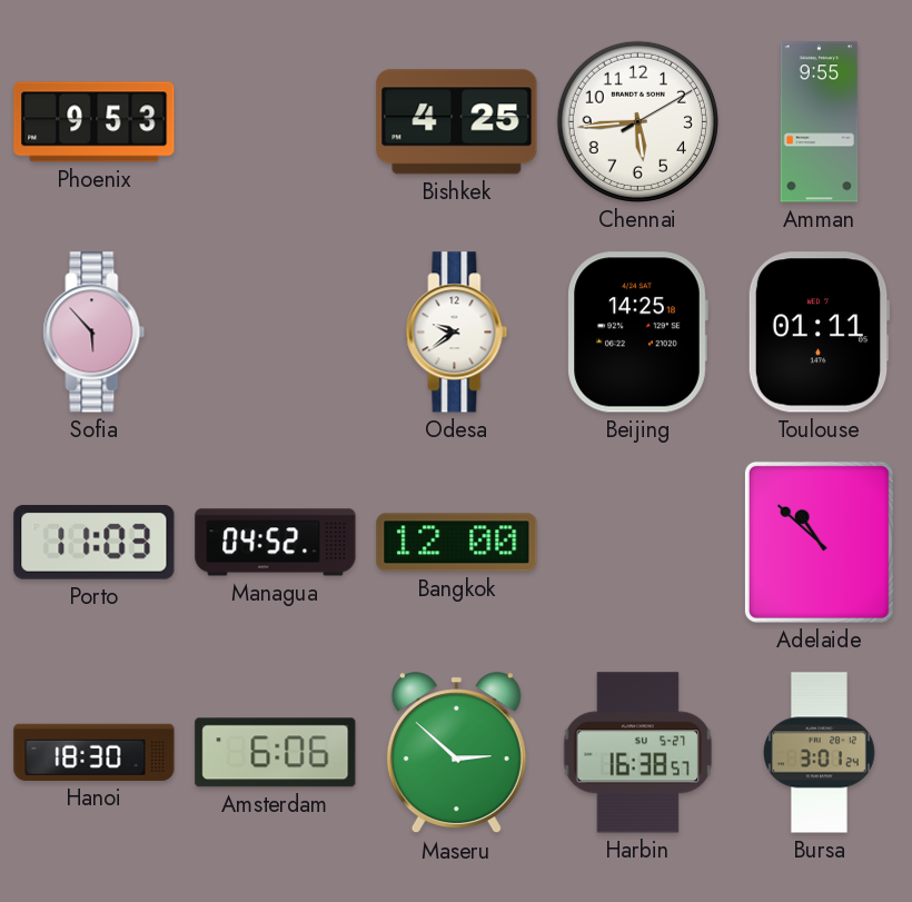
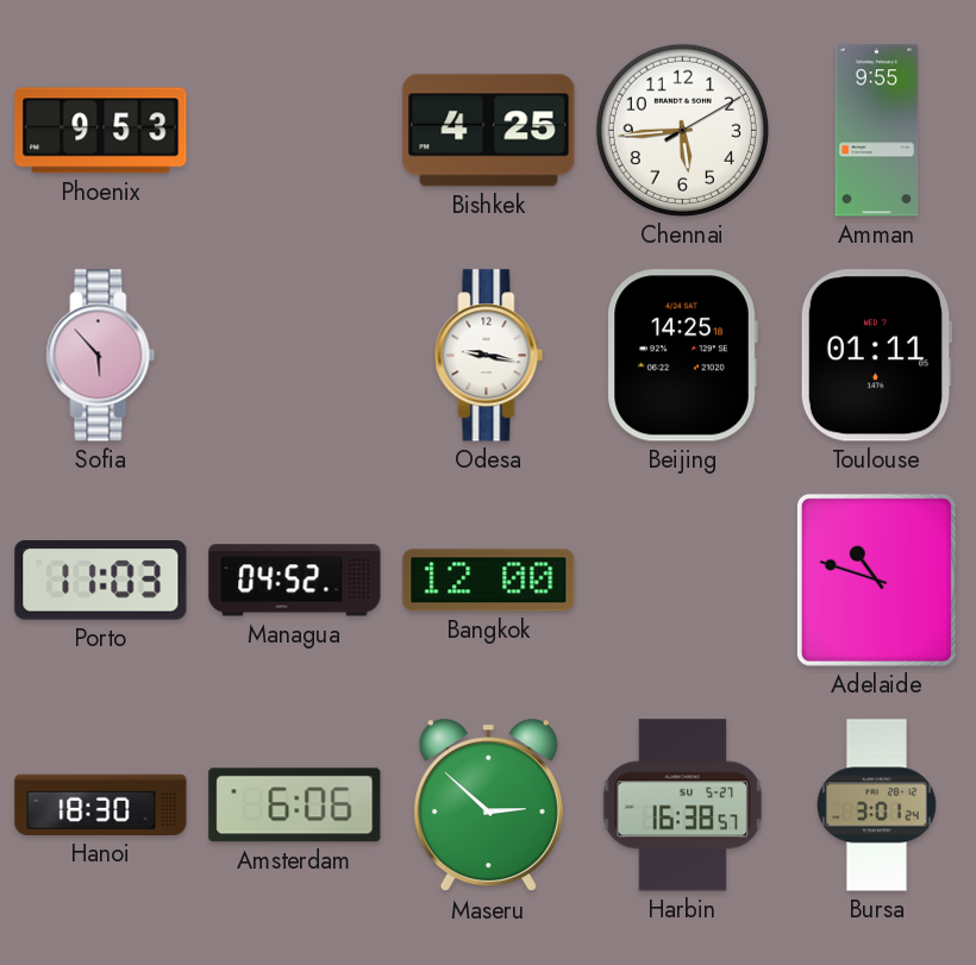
Odesa: 9:39 -> 9:17 (489, 356)
Adelaide: 10:52 -> 10:48 (876, 579)
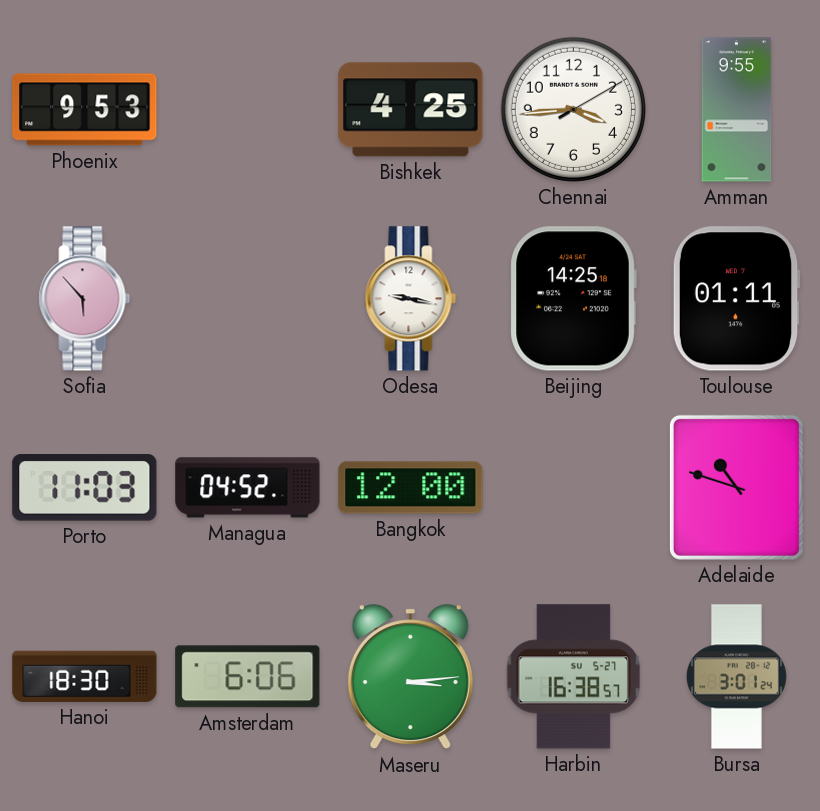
Chennai: 5:44 -> 3:44 (573, 109)
Maseru: 2:52 -> 3:14 (410, 677)
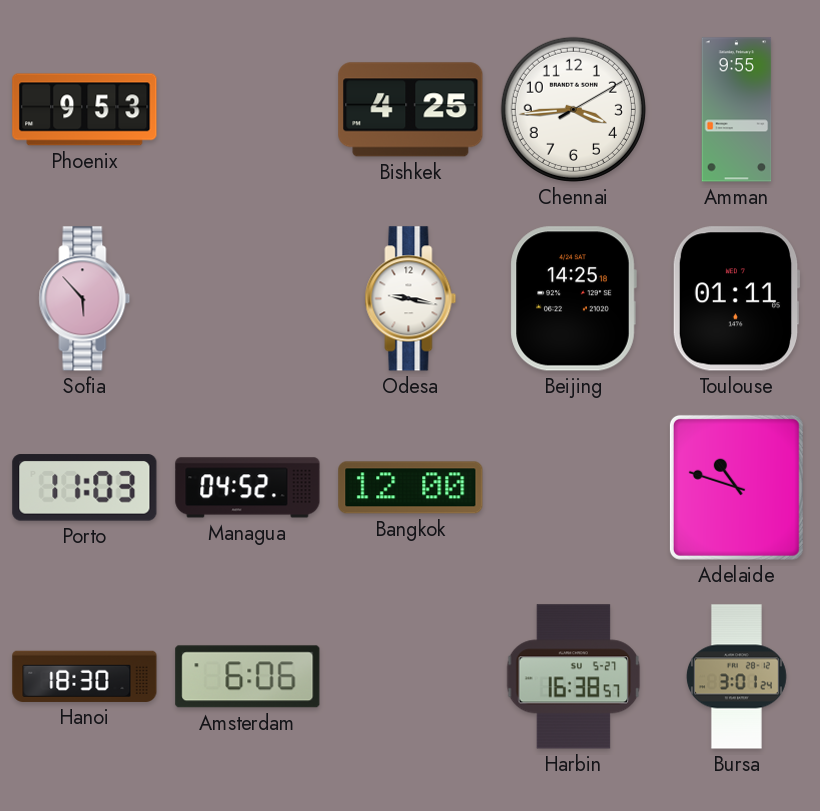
Maseru: 3:14 -> none (410, 677)
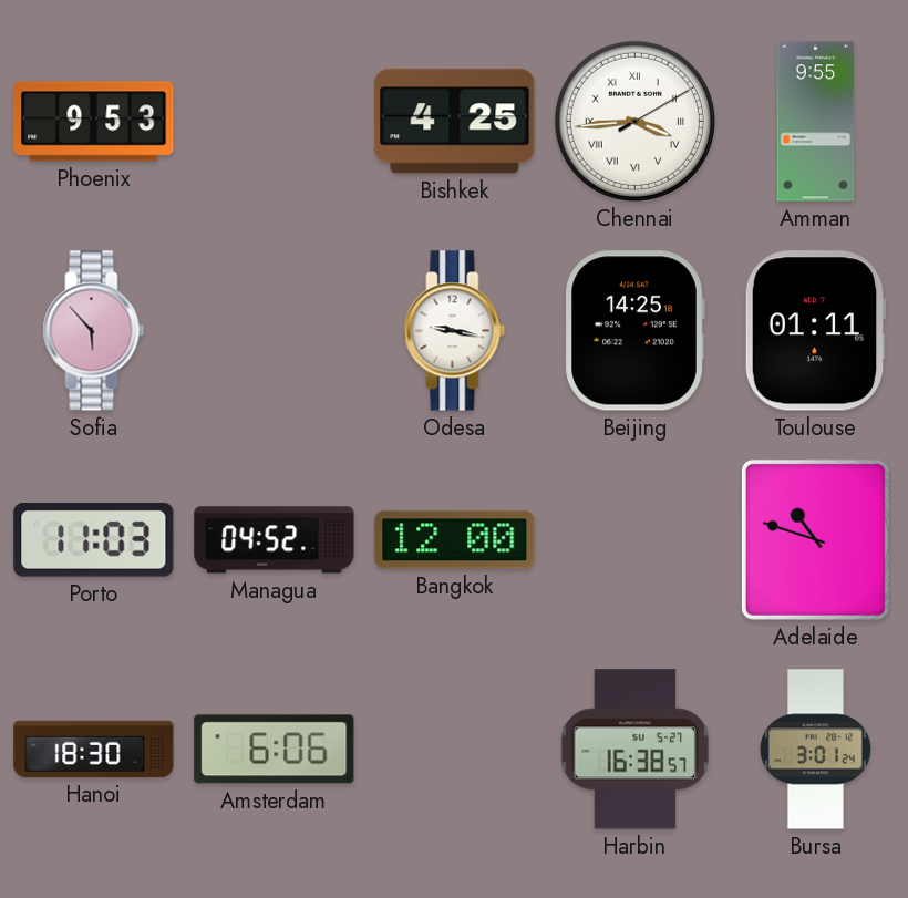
Chennai numerals: Arabic -> Roman (634, 121)
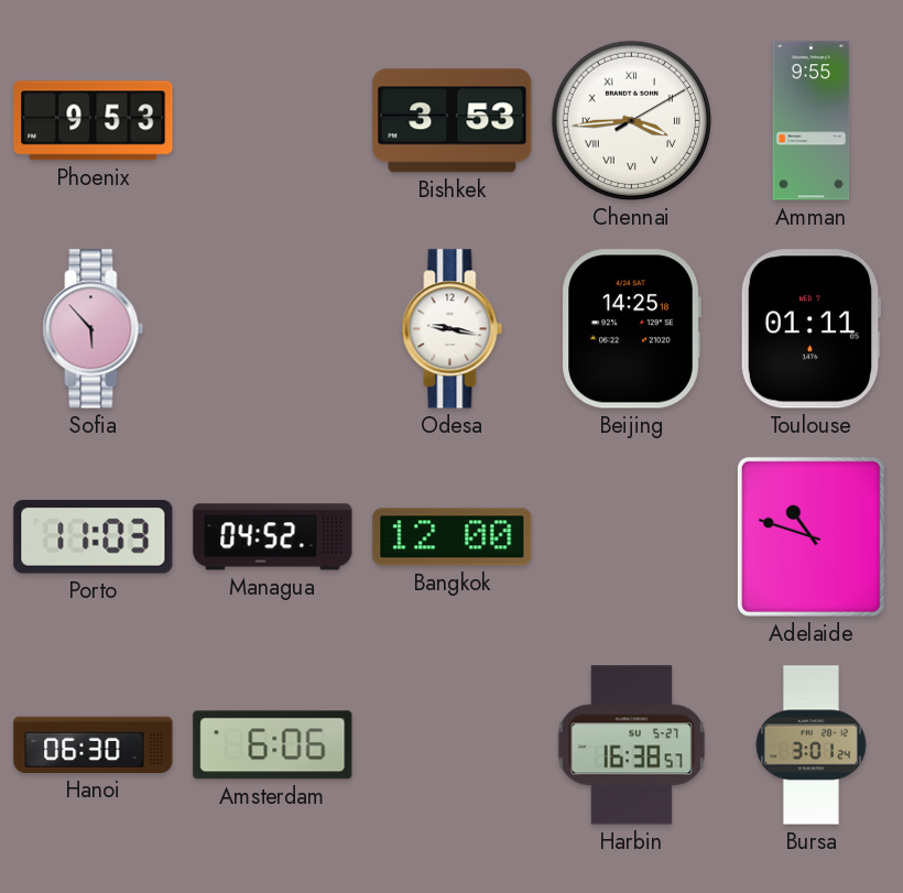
Bishkek: 4:25 -> 3:53 (453, 121)
Hanoi: 18:30 -> 06:30 (94, 744)
